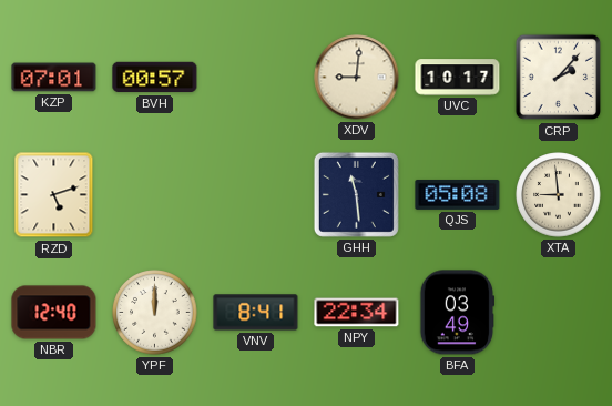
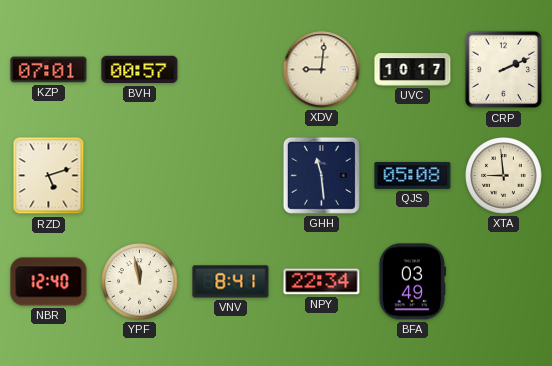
CRP: 2:07 -> 2:11 (504, 70)
YPF: 12:00 -> 11:58 (140, 282)
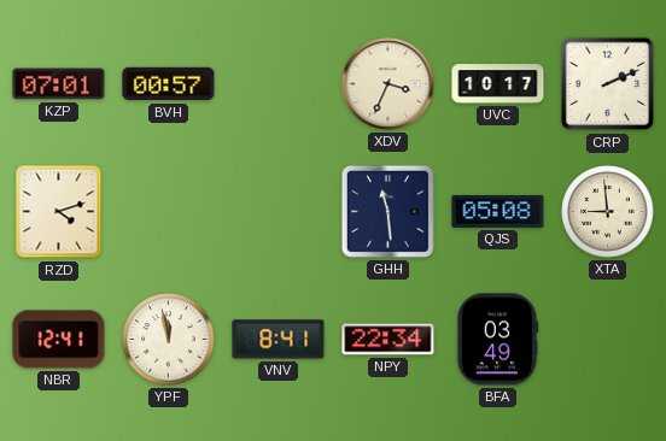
XDV: 9:01 -> 3:34 (388, 84)
RZD: 5:12 -> 4:12 (59, 212)
NBR: 12:40 -> 12:41 (59, 340)
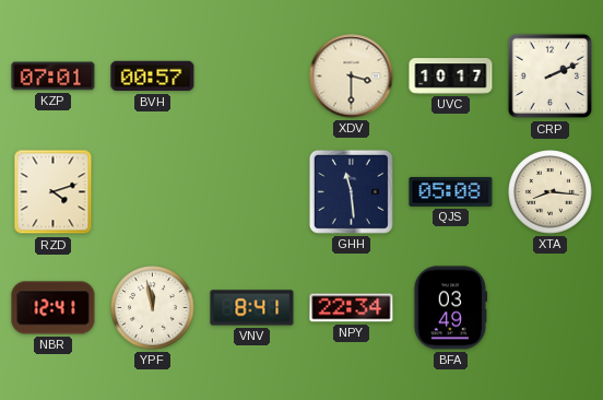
XDV: 3:34 -> 3:30 (352, 77)
XTA: 8:59 -> 8:16 (551, 192)
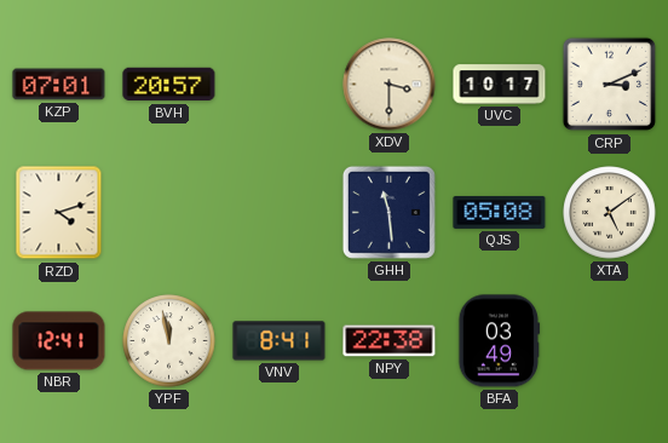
BVH: 00:57 -> 20:57 (169, 85)
CRP: 2:11 -> 3:11 (610, 85)
XTA: 8:16 -> 5:09 (610, 213)
NPY: 22:34 -> 22:38 (390, 341)
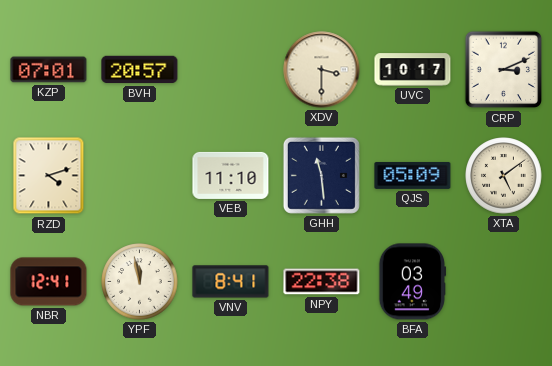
VEB: none -> 11:10 (231, 175)
QJS: 05:08 -> 05:09 (413, 175)
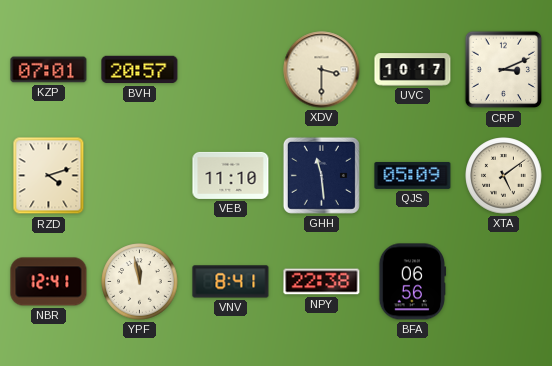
BFA: 03:49 -> 06:56 (413, 282)
